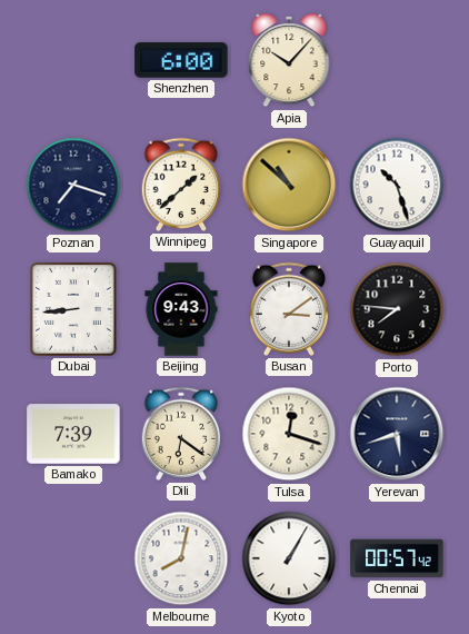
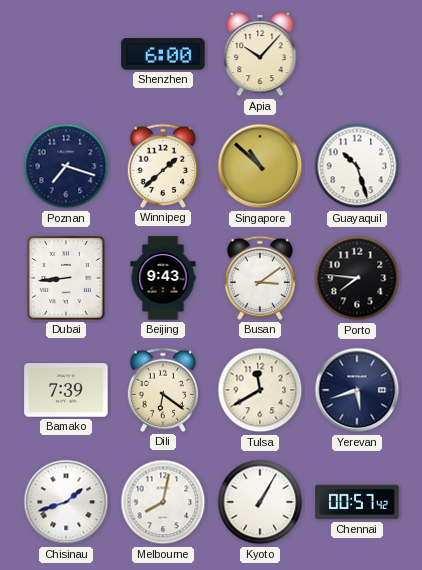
Tulsa: 12:18 -> 11:40 (260, 390)
Chisinau: none -> 1:42 (66, 502)
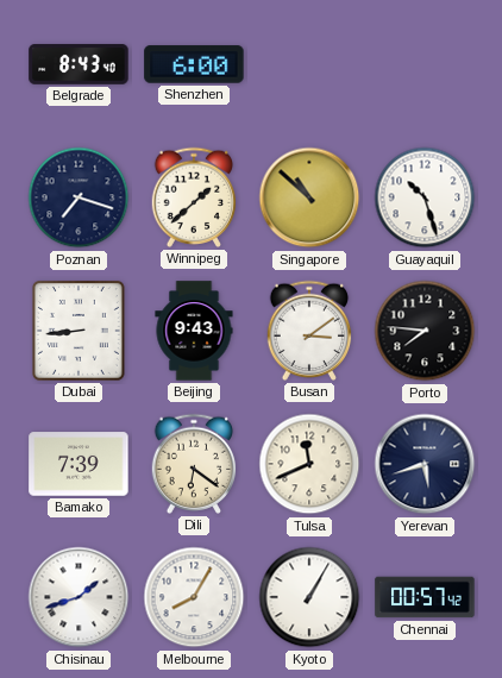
Belgrade: none -> 8:43 (79, 64)
Apia: 10:07 -> none (260, 54)
Tulsa: 11:40 -> 11:41 (309, 464)
Melbourne: 8:02 -> 8:05 (194, 597)
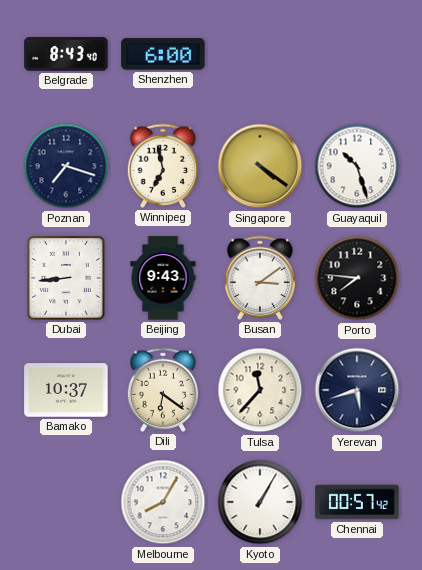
Winnipeg: 1:38 -> 6:58 (163, 166)
Singapore: 10:52 -> 4:21 (260, 166)
Bamako: 7:39 -> 10:37 (66, 390)
Tulsa: 11:41 -> 11:37 (260, 390)
Chisinau: 1:42 -> none (79, 597)
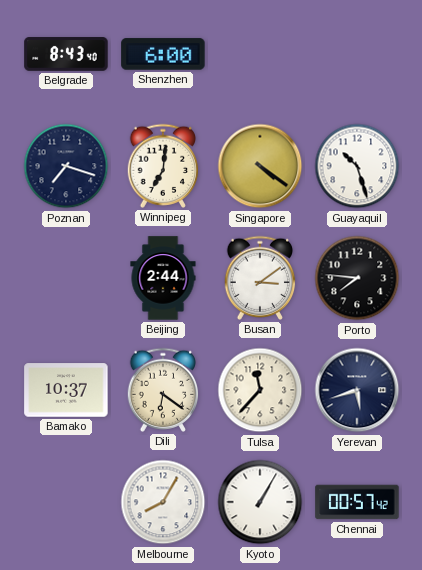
Winnipeg: 6:58 -> 7:01 (163, 166)
Dubai: 8:44 -> none (66, 278)
Beijing: 9:43 -> 2:44 (163, 278)
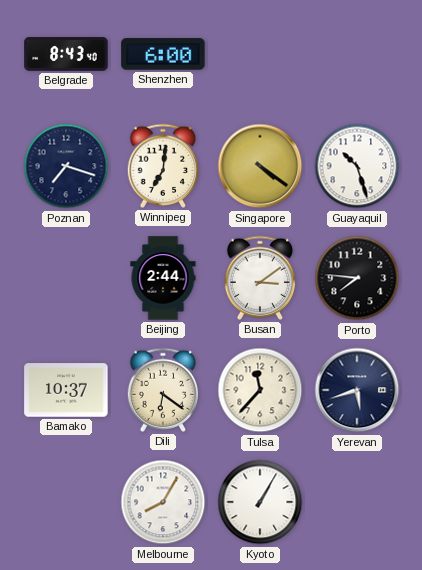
Chennai: 00:57 -> none (357, 502)
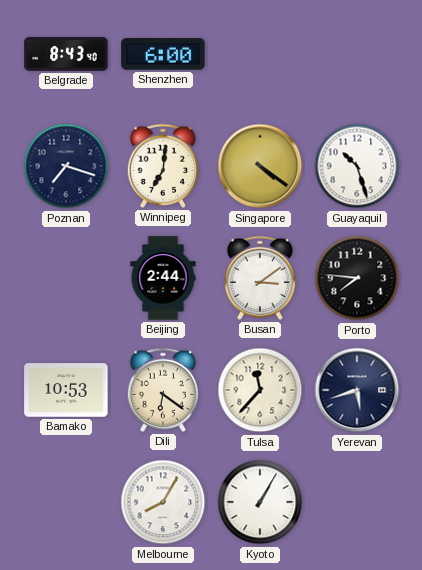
Bamako: 10:37 -> 10:53 (66, 390)
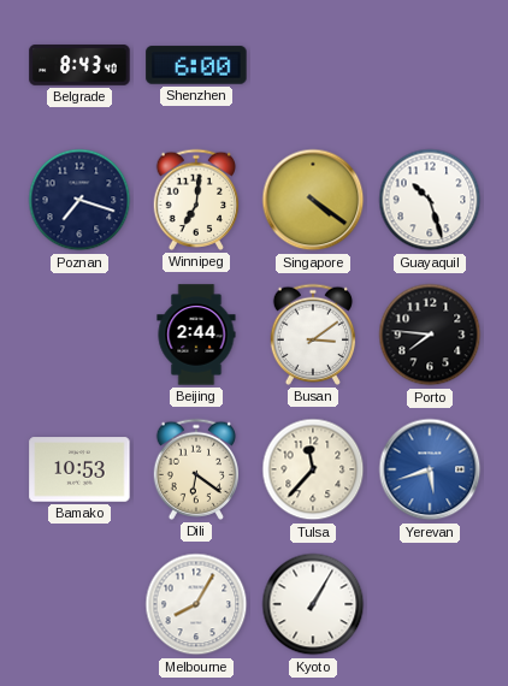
Yerevan dial: navy -> blue (430, 469)
